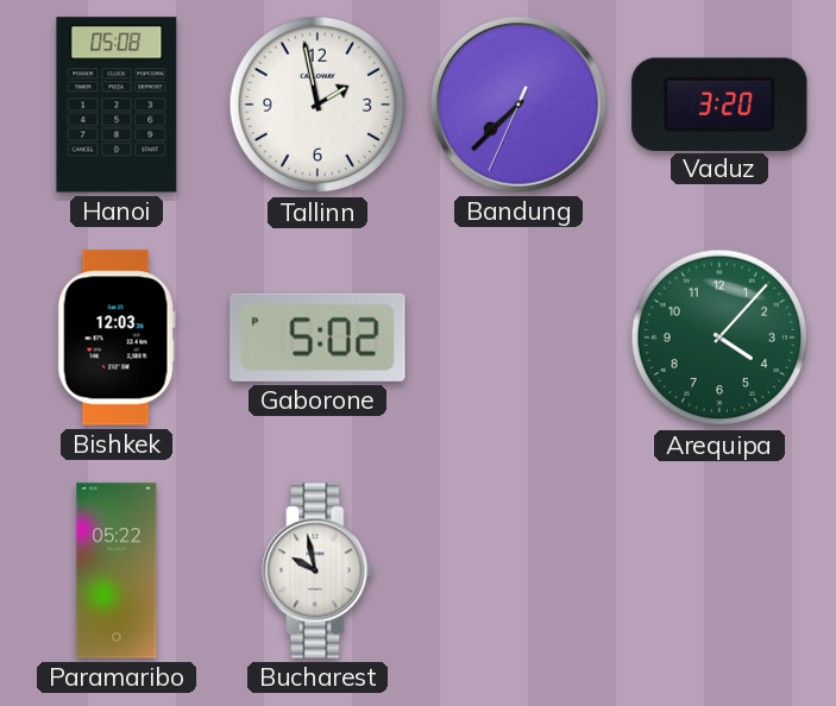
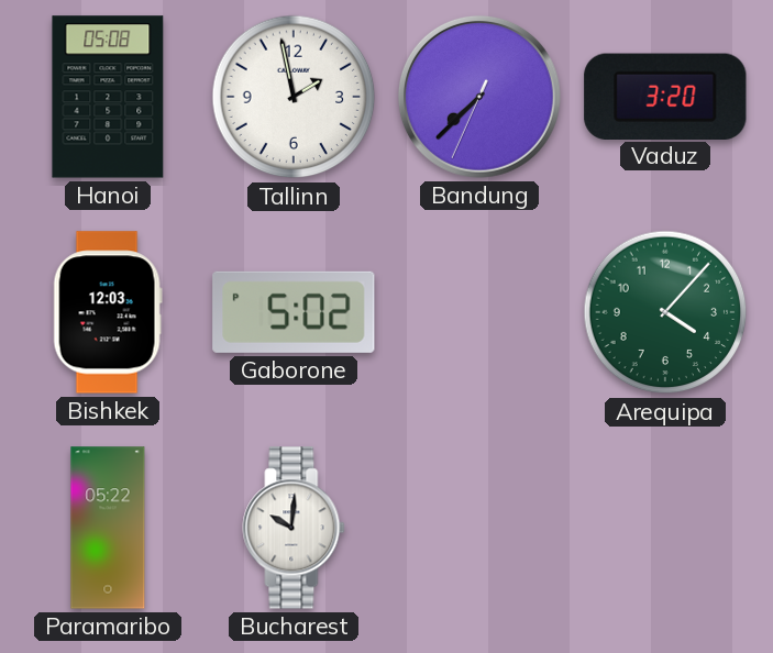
Bucharest: 9:58 -> 10:01 (294, 528)
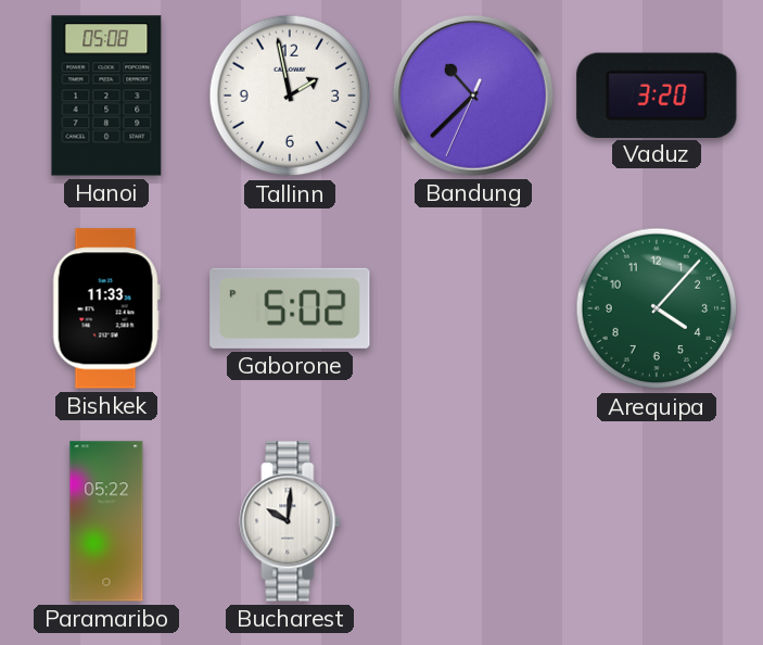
Bandung: 7:37 -> 10:37 (473, 96)
Bishkek: 12:03 -> 11:33 (106, 308)
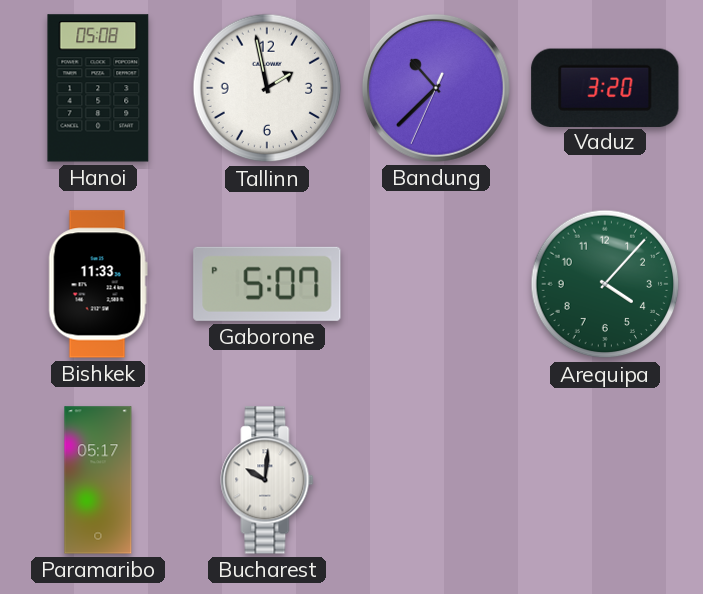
Gaborone: 5:02 -> 5:07 (267, 284)
Paramaribo: 05:22 -> 05:17 (98, 480)
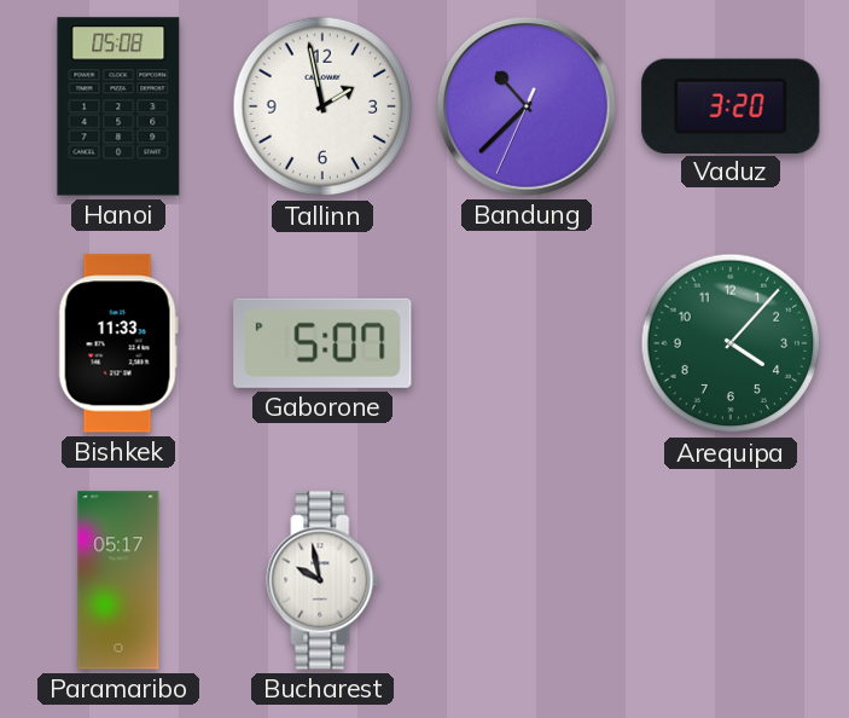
Bucharest: 10:01 -> 9:58 (322, 580)
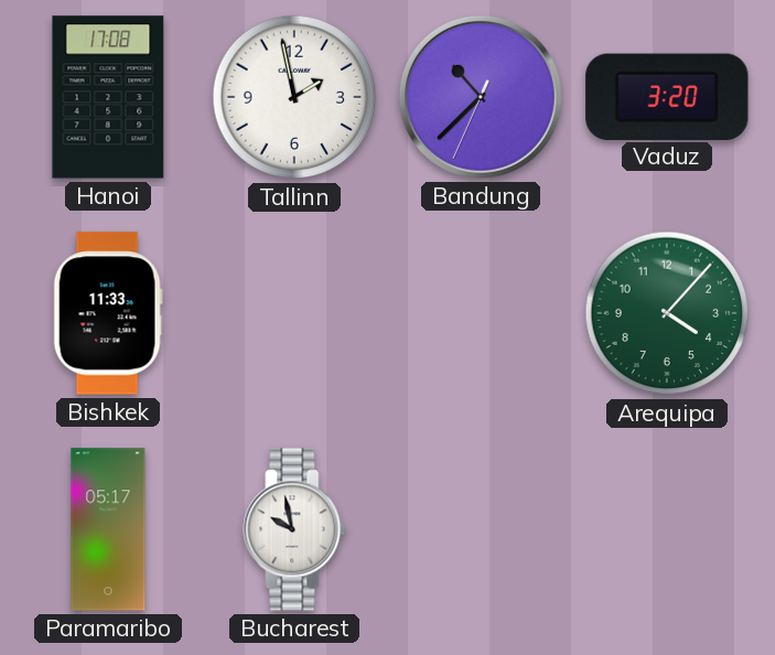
Hanoi: 05:08 -> 17:08 (108, 97)
Gaborone: 5:07 -> none (322, 343)
